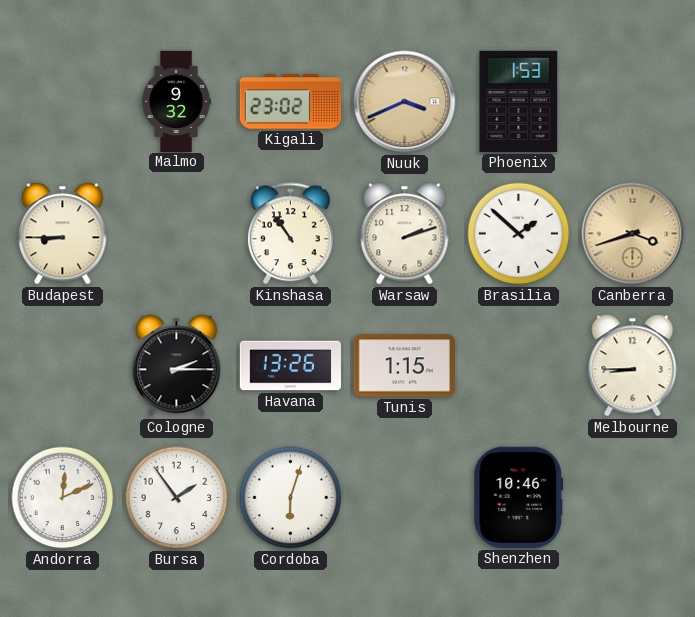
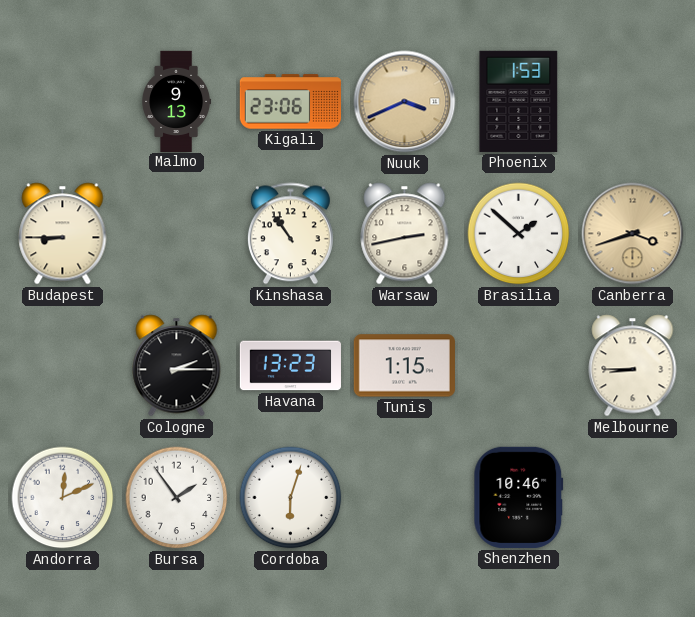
Malmo: 9:32 -> 9:13 (177, 101)
Kigali: 23:02 -> 23:06 (290, 102)
Warsaw: 2:12 -> 2:43 (405, 234)
Havana: 13:26 -> 13:23 (290, 366)
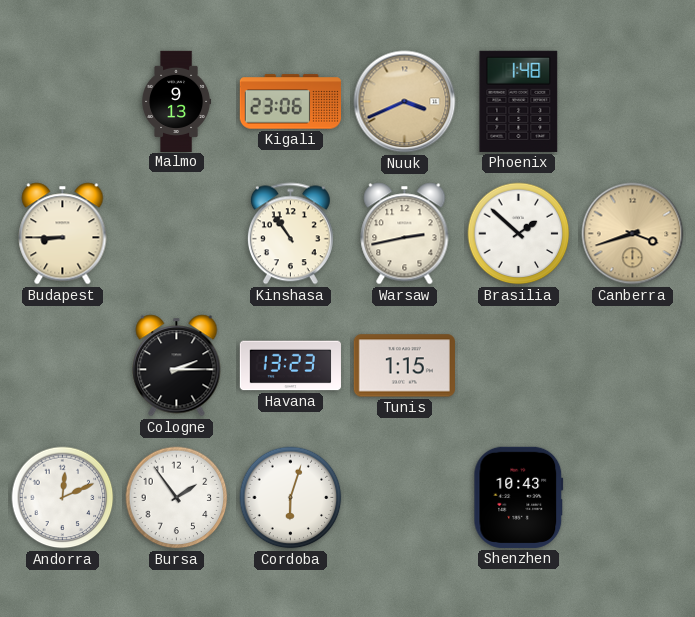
Phoenix: 1:53 -> 1:48 (519, 101)
Melbourne: 8:45 -> none (633, 366)
Shenzhen: 10:46 -> 10:43 (519, 497)
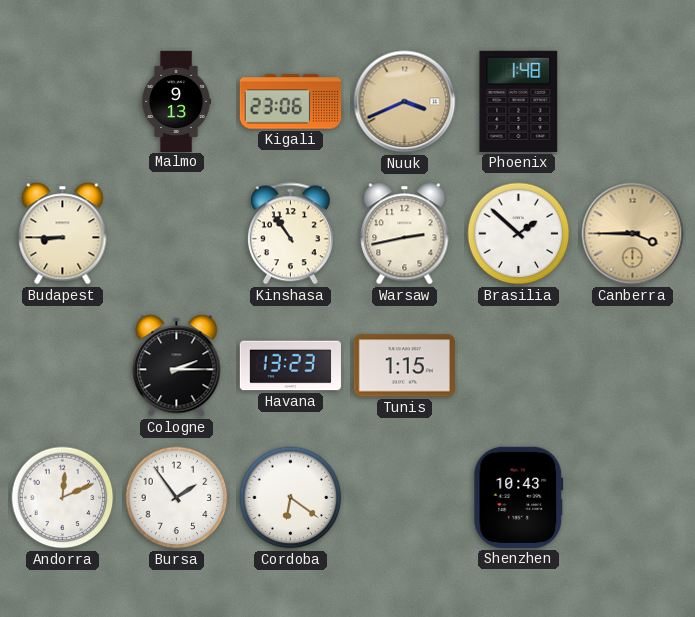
Canberra: 3:42 -> 3:45 (633, 234)
Cordoba: 6:03 -> 6:21 (291, 498)
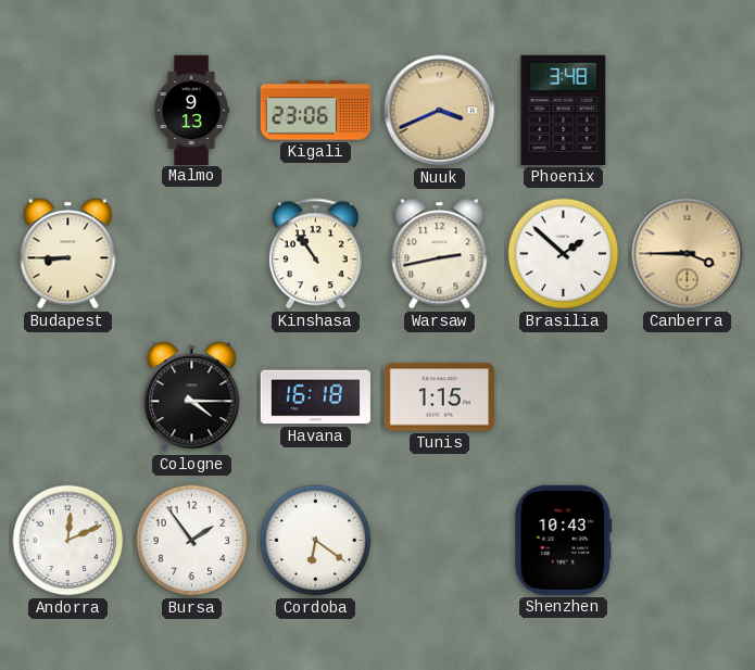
Phoenix: 1:48 -> 3:48 (564, 110)
Cologne: 2:15 -> 4:15 (192, 397)
Havana: 13:23 -> 16:18 (315, 397)
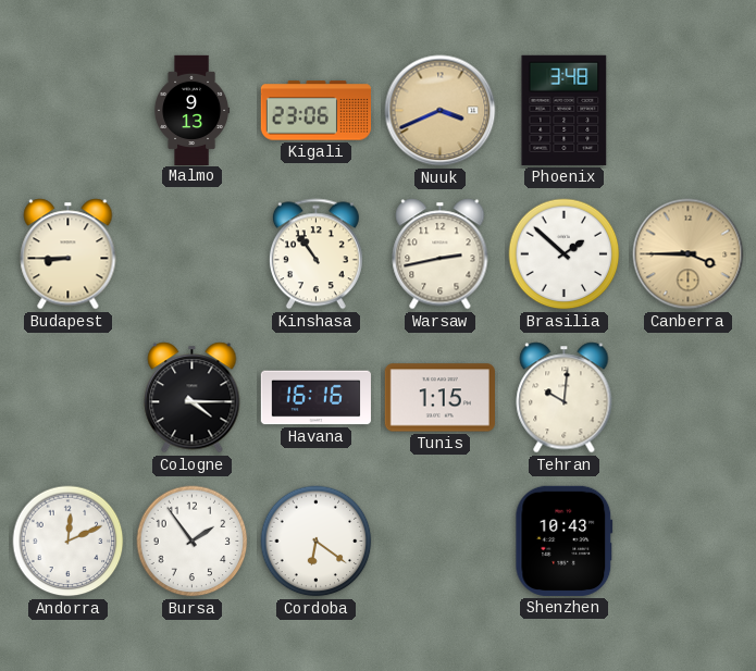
Havana: 16:18 -> 16:16 (315, 398)
Tehran: none -> 10:01 (565, 398)
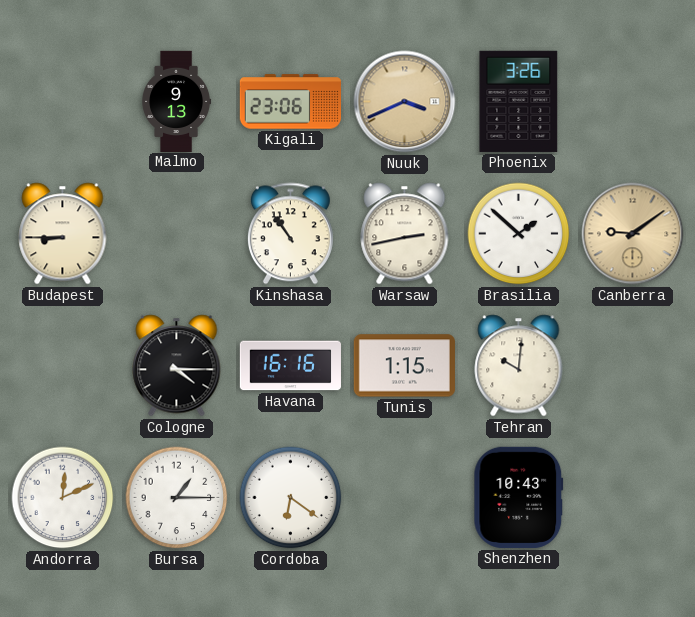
Phoenix: 3:48 -> 3:26 (519, 101)
Canberra: 3:45 -> 9:09 (633, 234)
Bursa: 1:54 -> 1:15 (177, 498)
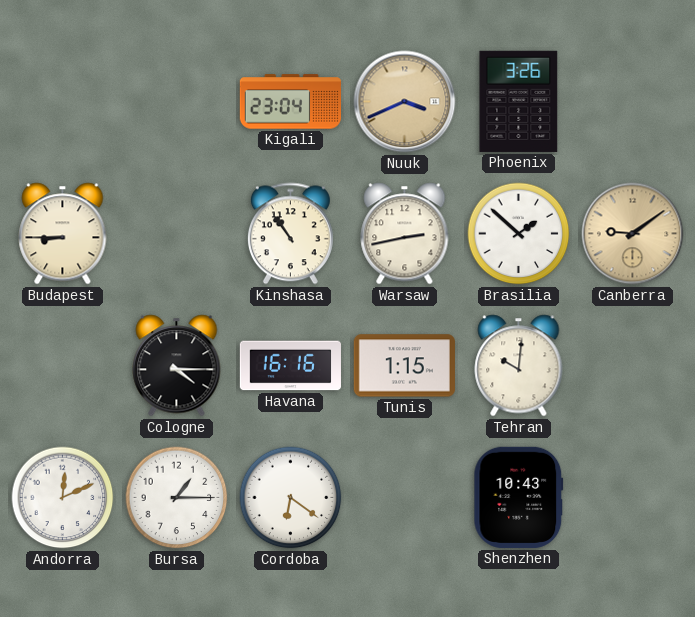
Malmo: 9:13 -> none (177, 101)
Kigali: 23:06 -> 23:04 (290, 102)
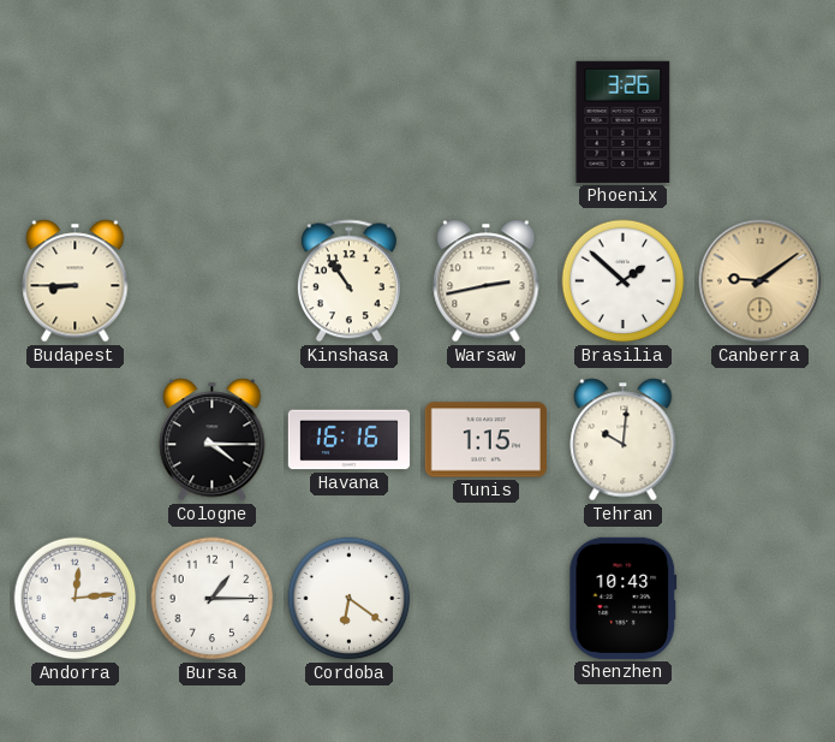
Kigali: 23:04 -> none (290, 102)
Nuuk: 3:41 -> none (405, 102)
Andorra: 12:11 -> 12:14 (76, 599)
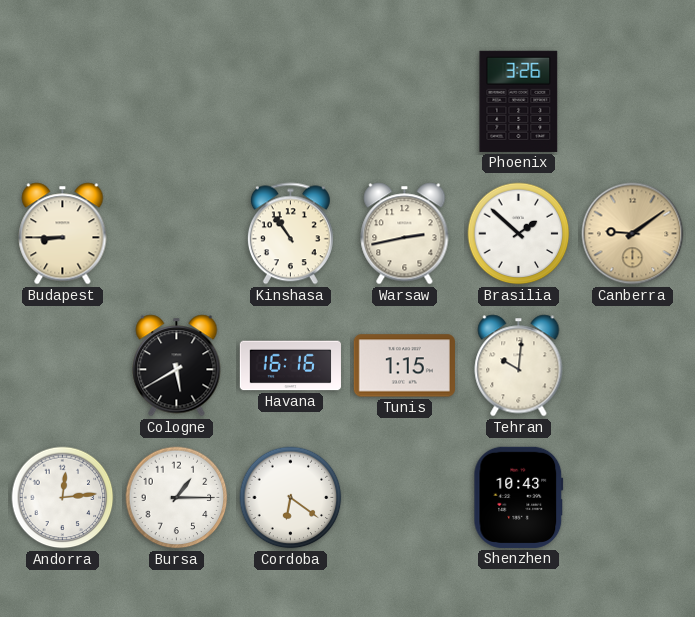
Cologne: 4:15 -> 5:40 (177, 366)
